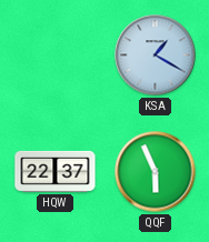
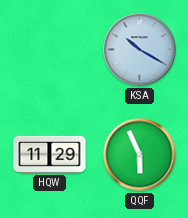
KSA: 1:20 -> 10:20 (140, 50)
HQW: 22:37 -> 11:29 (50, 154)
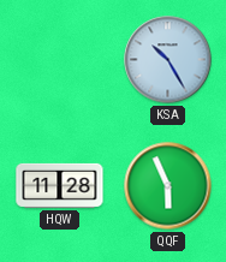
KSA: 10:20 -> 10:25 (168, 60)
HQW: 11:29 -> 11:28 (60, 185)
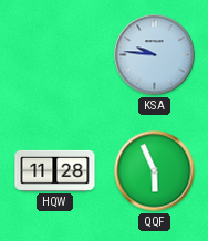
KSA: 10:25 -> 9:46 (155, 55)
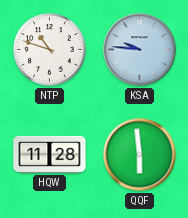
NTP: none -> 10:48 (50, 50)
QQF: 5:56 -> 5:59 (140, 155)
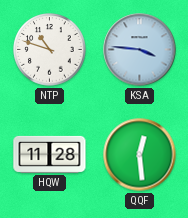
KSA: 9:46 -> 3:46 (140, 50)
QQF: 5:59 -> 12:29 (140, 155)
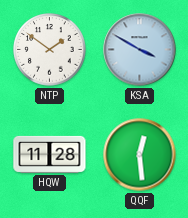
NTP: 10:48 -> 1:51 (50, 50)
KSA: 3:46 -> 3:50 (140, 50)
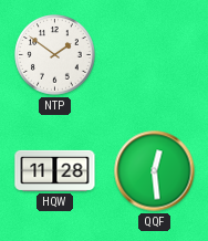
KSA: 3:50 -> none (140, 50)
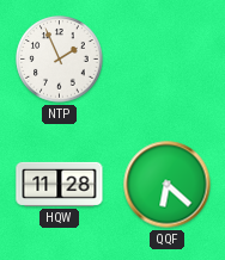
NTP: 1:51 -> 1:56 (60, 60)
QQF: 12:29 -> 6:22 (168, 185)
